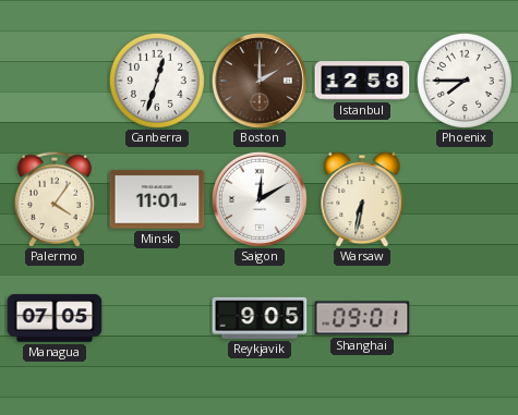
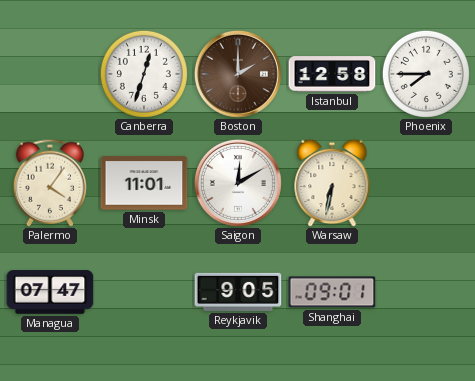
Managua: 07:05 -> 07:47 (50, 292)
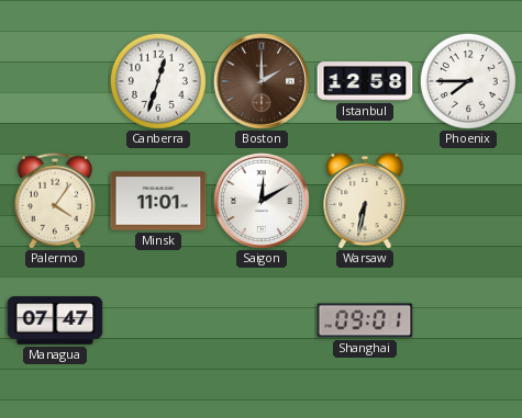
Reykjavik: 9:05 -> none (238, 292)
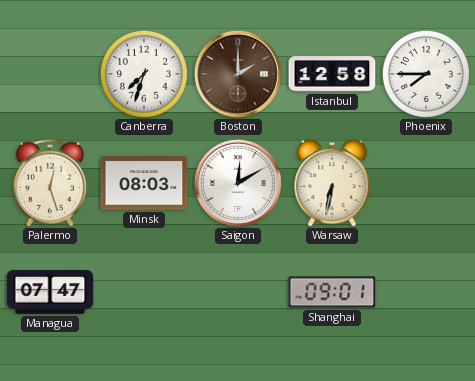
Canberra: 12:33 -> 7:33 (144, 74)
Palermo: 4:06 -> 12:27 (49, 183)
Minsk: 11:01 -> 08:03 (144, 183)
